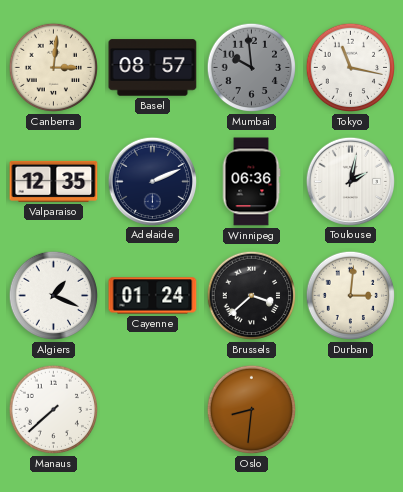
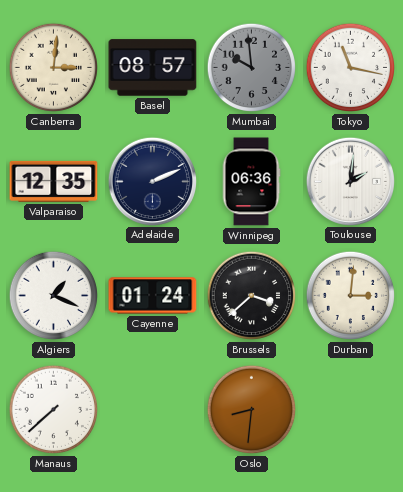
Toulouse: 2:02 -> 2:01 (350, 181)
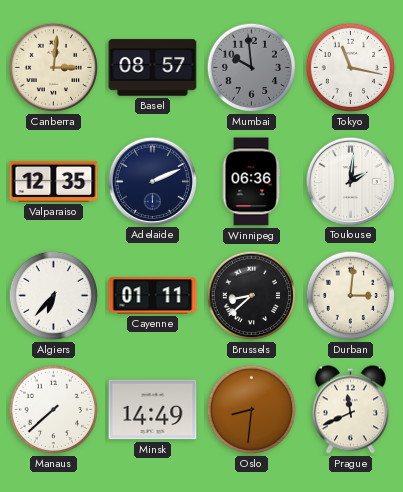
Algiers: 1:19 -> 6:37 (54, 296)
Cayenne: 01:24 -> 01:11 (153, 296)
Brussels: 3:38 -> 8:38 (252, 296)
Minsk: none -> 14:49 (153, 410)
Prague: none -> 11:41 (350, 410)
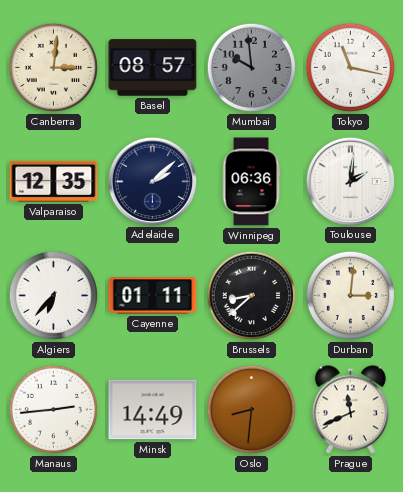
Adelaide: 2:11 -> 2:08 (152, 181)
Manaus: 7:38 -> 2:44 (54, 410)
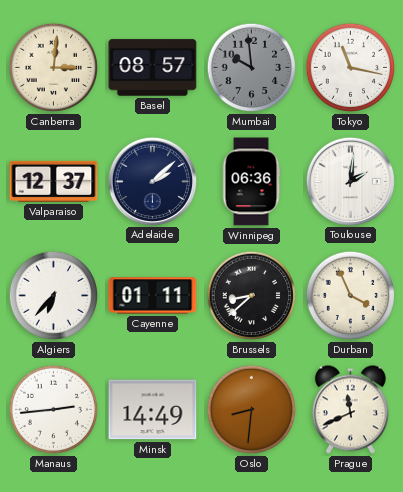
Valparaiso: 12:35 -> 12:37 (54, 181)
Durban: 3:01 -> 3:56 (351, 296)
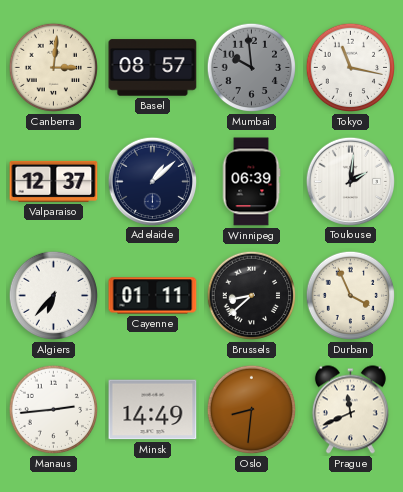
Adelaide: 2:08 -> 1:08 (152, 181)
Winnipeg: 06:36 -> 06:39 (251, 182)
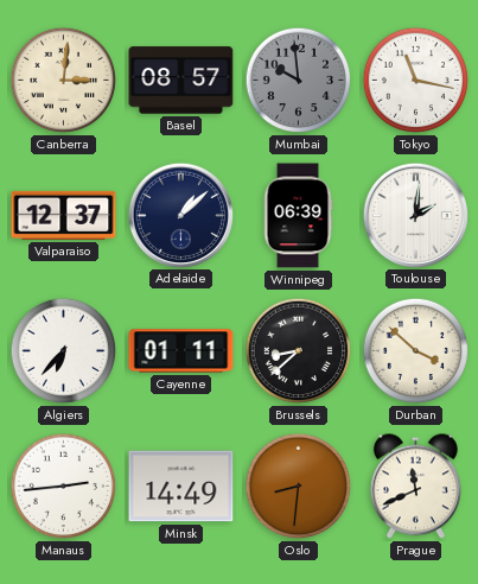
Durban: 3:56 -> 3:52 (416, 351)
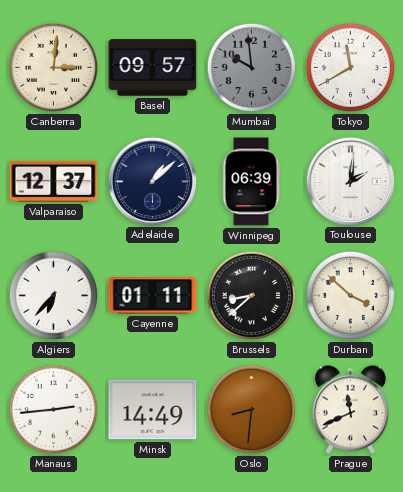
Basel: 08:57 -> 09:57 (153, 68)
Tokyo: 11:17 -> 11:40 (351, 68)
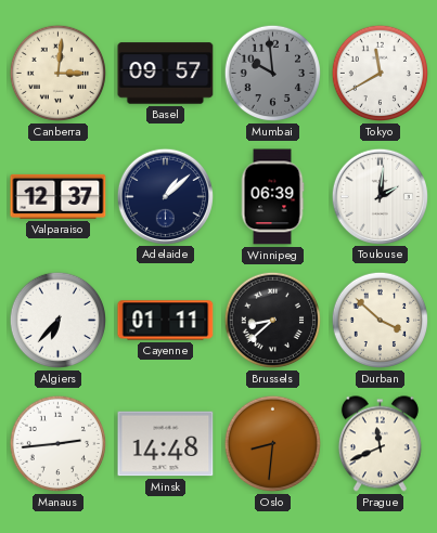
Minsk: 14:49 -> 14:48 (166, 444)
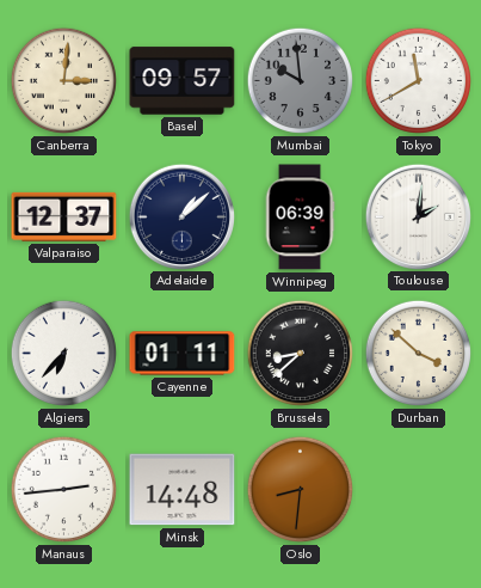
Prague: 11:41 -> none (380, 444)
